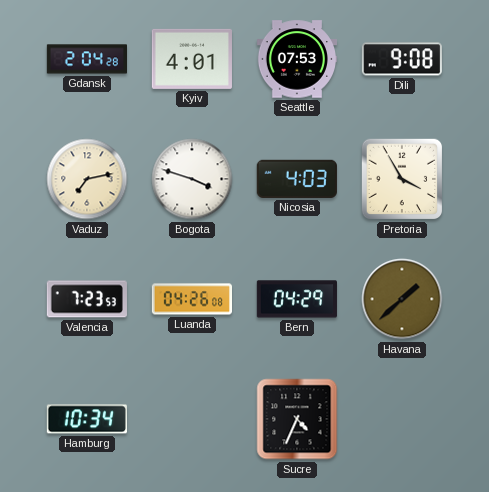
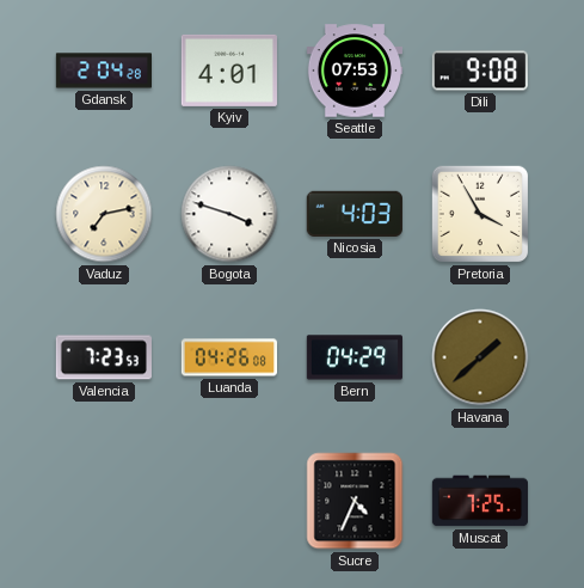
Hamburg: 10:34 -> none (87, 419)
Muscat: none -> 7:25 (479, 501)
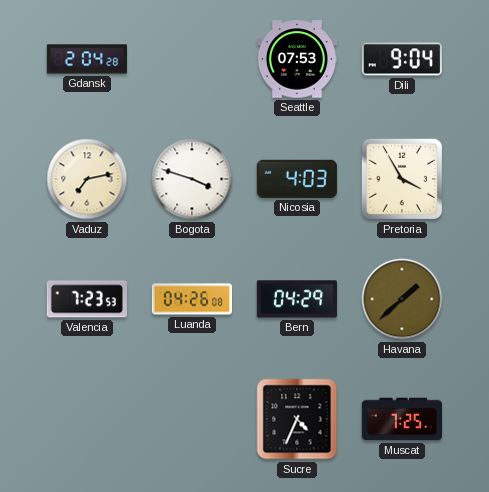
Kyiv: 4:01 -> none (229, 71)
Dili: 9:08 -> 9:04 (402, 59)
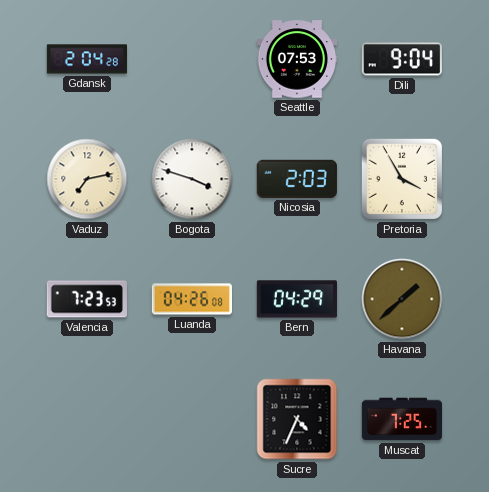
Nicosia: 4:03 -> 2:03 (297, 179)
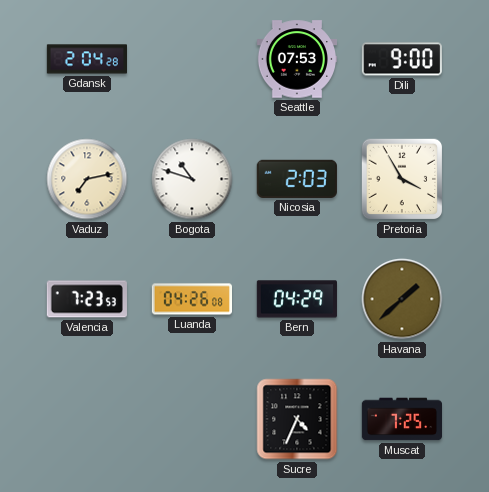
Dili: 9:04 -> 9:00 (402, 59)
Bogota: 3:48 -> 10:48 (192, 179)
